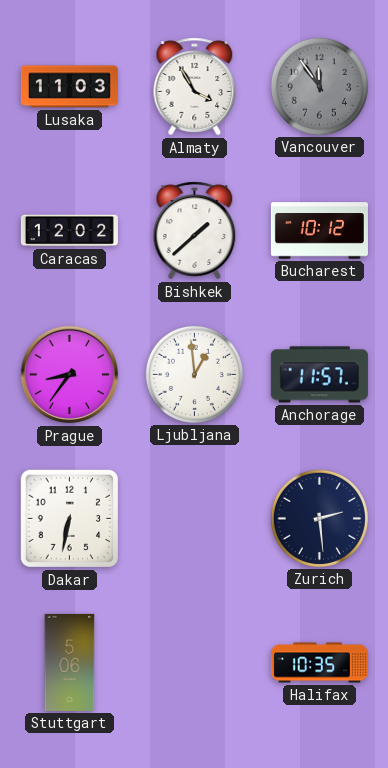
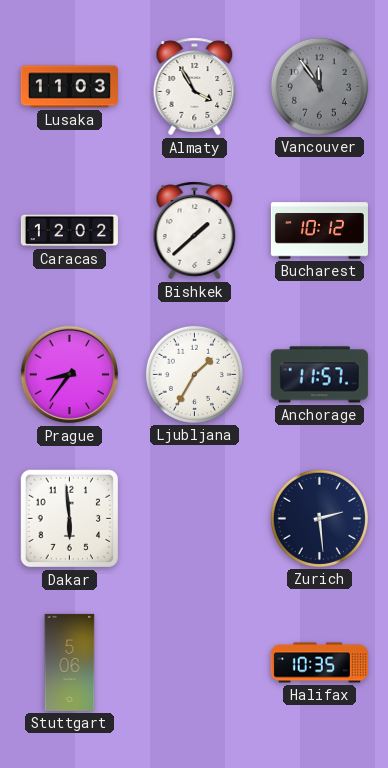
Ljubljana: 12:59 -> 1:35 (194, 374)
Dakar: 6:32 -> 5:59 (70, 519)
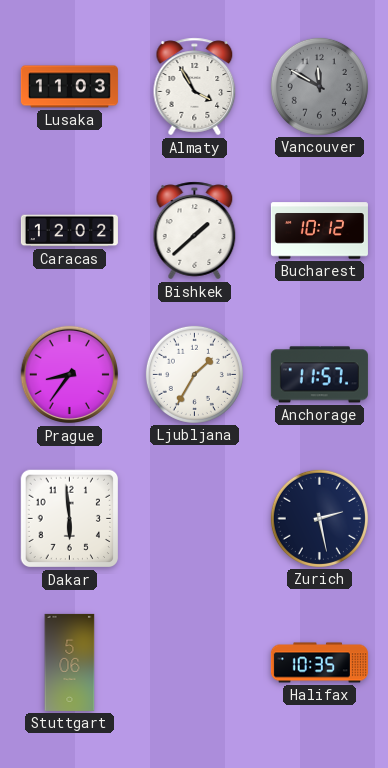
Vancouver: 11:54 -> 11:50 (319, 86)
Zurich: 2:29 -> 2:28 (319, 518)
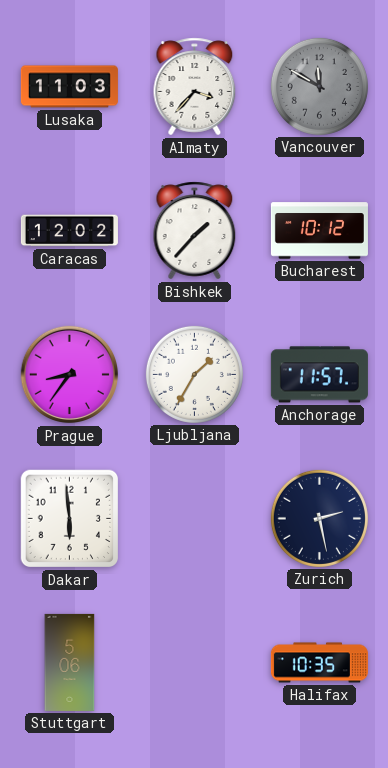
Almaty: 3:55 -> 3:37 (195, 87)
Bishkek: 1:38 -> 1:37 (195, 231)
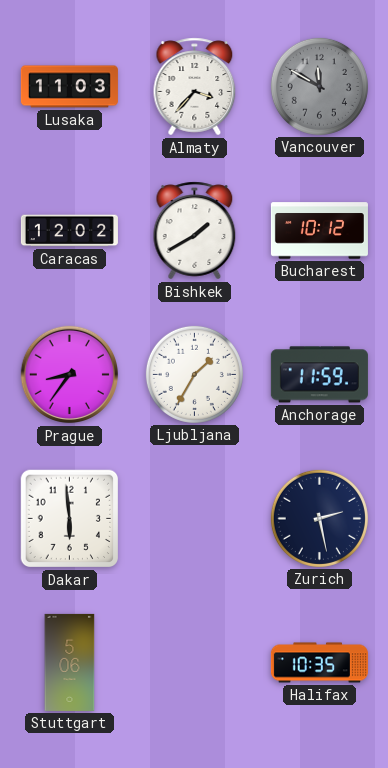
Bishkek: 1:37 -> 1:40 (195, 231)
Anchorage: 11:57 -> 11:59 (319, 375)
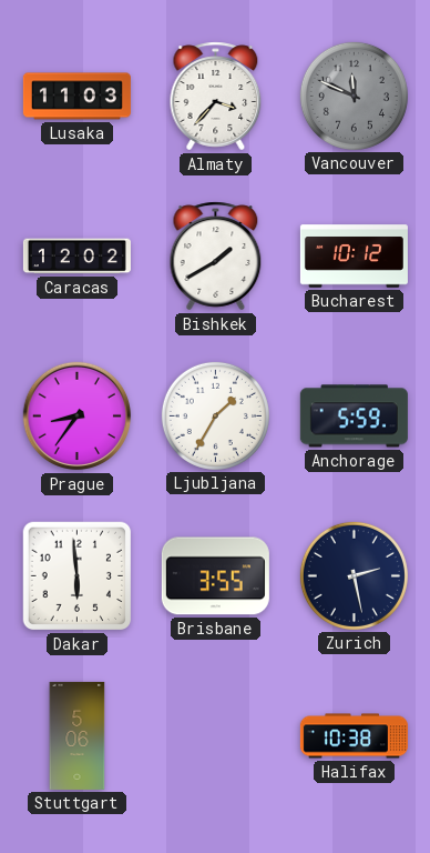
Vancouver: 11:50 -> 11:49 (354, 96)
Anchorage: 11:59 -> 5:59 (354, 417)
Brisbane: none -> 3:55 (215, 576)
Halifax: 10:35 -> 10:38 (354, 736)
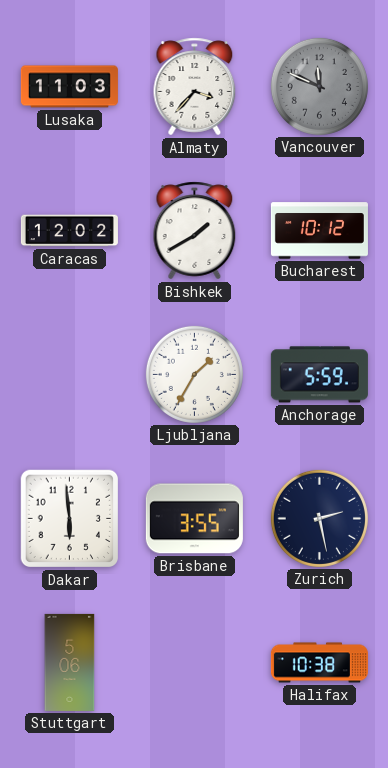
Prague: 8:36 -> none (78, 417)
